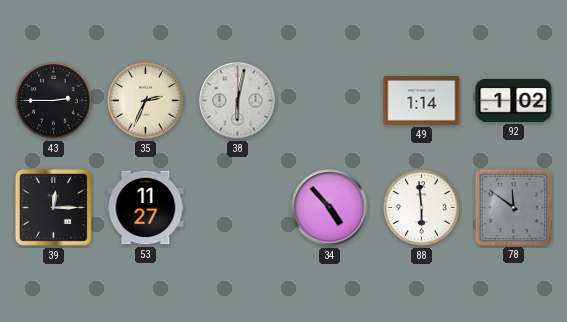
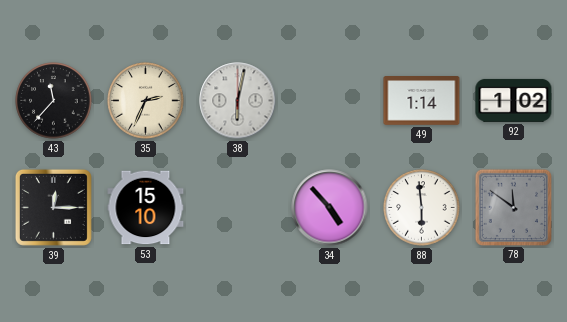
43: 2:45 -> 11:37 (54, 101)
53: 11:27 -> 15:10 (146, 208)
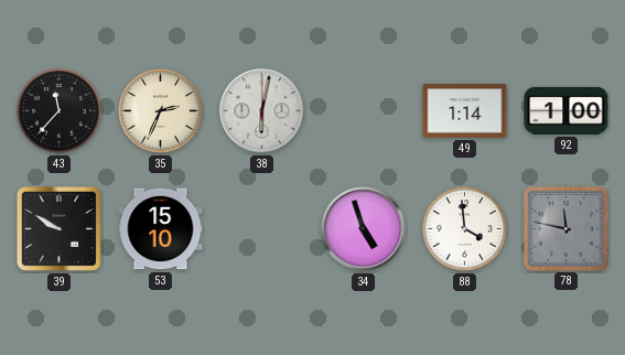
92: 1:02 -> 1:00 (567, 110)
39: 12:15 -> 9:50 (58, 228)
34: 4:53 -> 4:57 (364, 229)
88: 5:59 -> 3:59 (465, 229)
78: 11:51 -> 11:47 (565, 228)
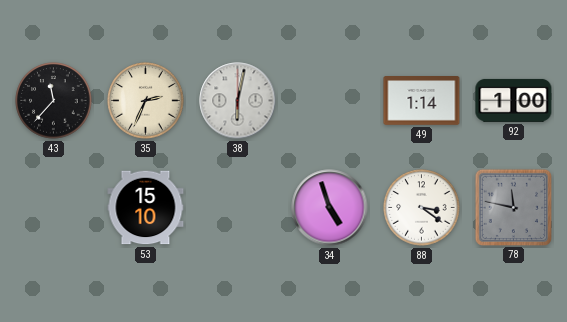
39: 9:50 -> none (58, 228)
88: 3:59 -> 3:21 (422, 208)
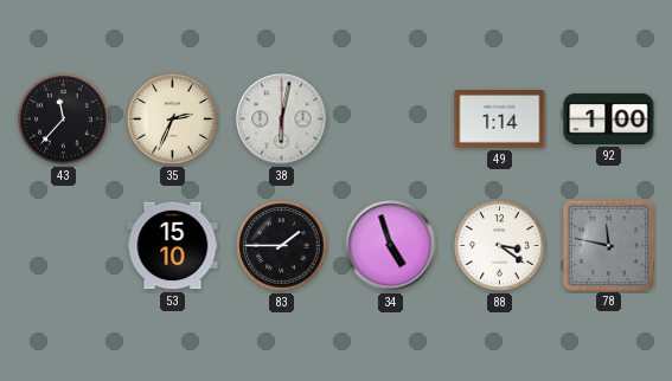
83: none -> 1:45 (282, 246)
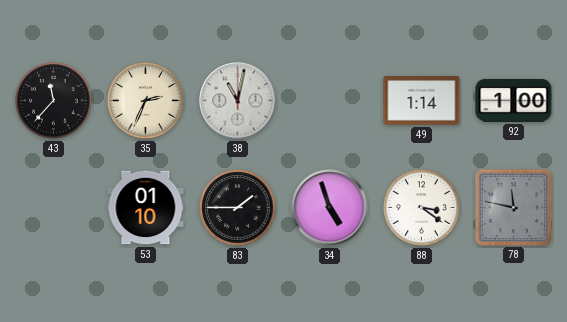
38: 6:02 -> 11:02 (238, 101)
53: 15:10 -> 01:10 (146, 208)
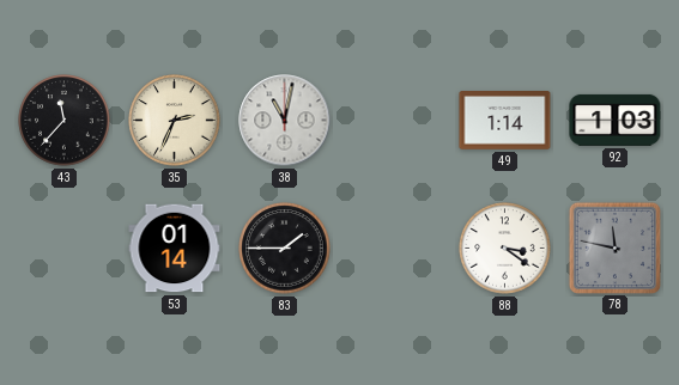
92: 1:00 -> 1:03 (616, 120)
53: 01:10 -> 01:14 (175, 249)
34: 4:57 -> none (330, 208)
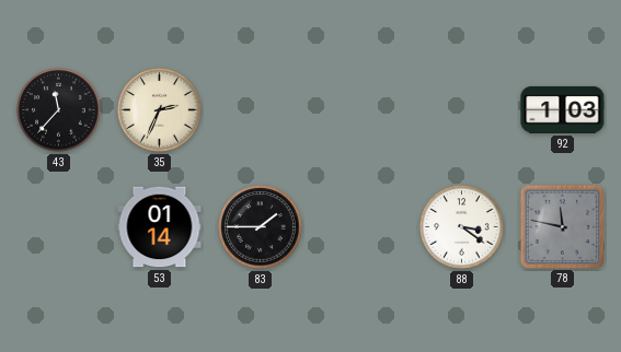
38: 11:02 -> none (285, 121)
49: 1:14 -> none (505, 121)
